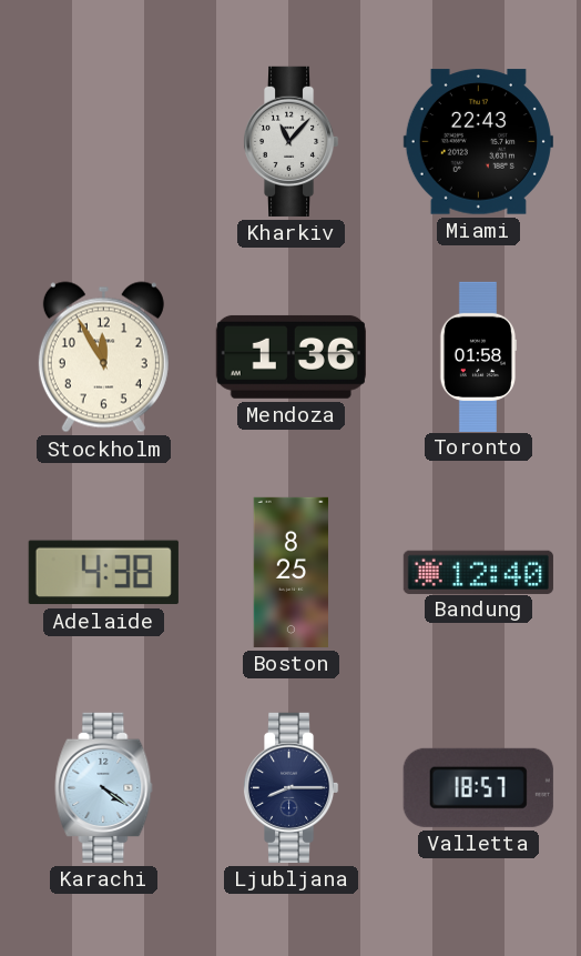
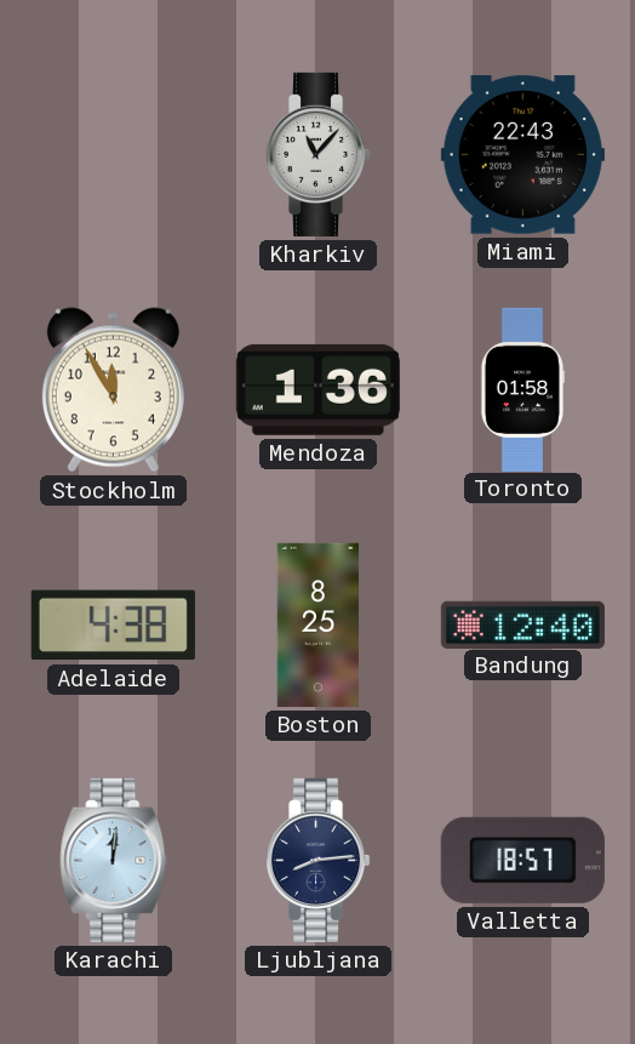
Karachi: 4:21 -> 12:01 (114, 860)
Ljubljana: 8:15 -> 8:14 (317, 860)
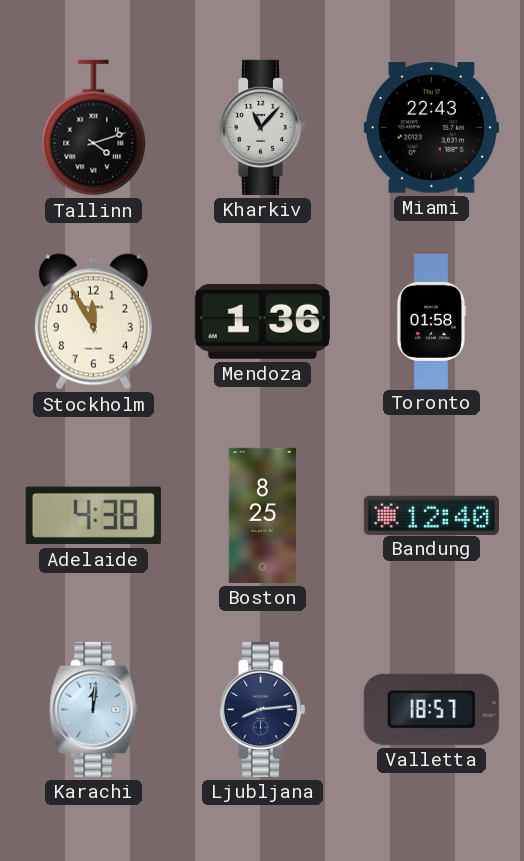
Tallinn: none -> 4:12 (94, 128)
